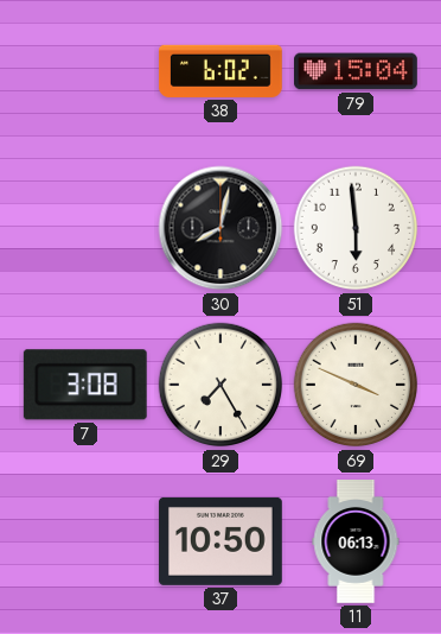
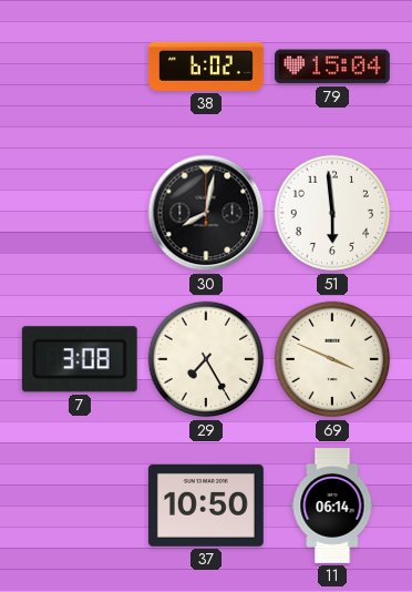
11: 06:13 -> 06:14 (332, 507)
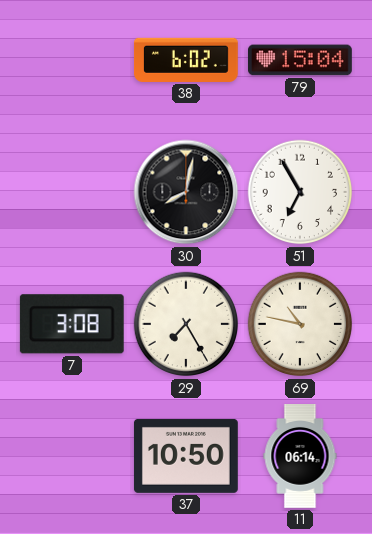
51: 5:59 -> 6:55 (300, 192)
69: 3:49 -> 10:47 (300, 324)
